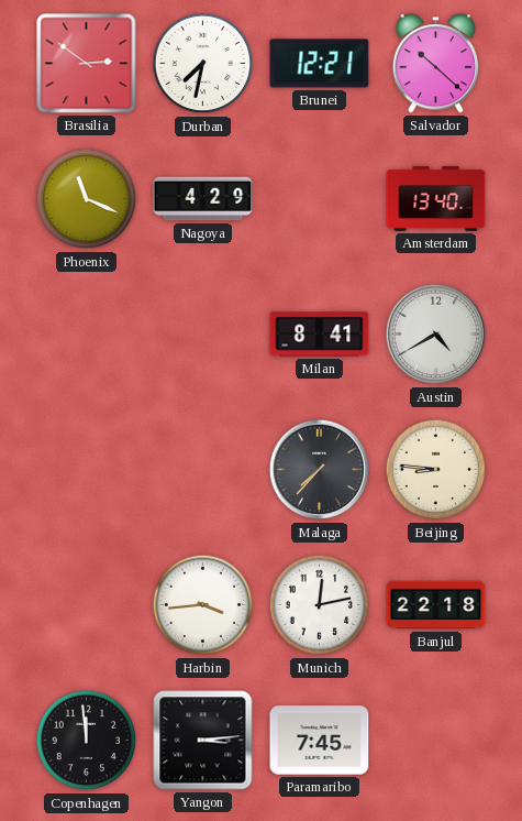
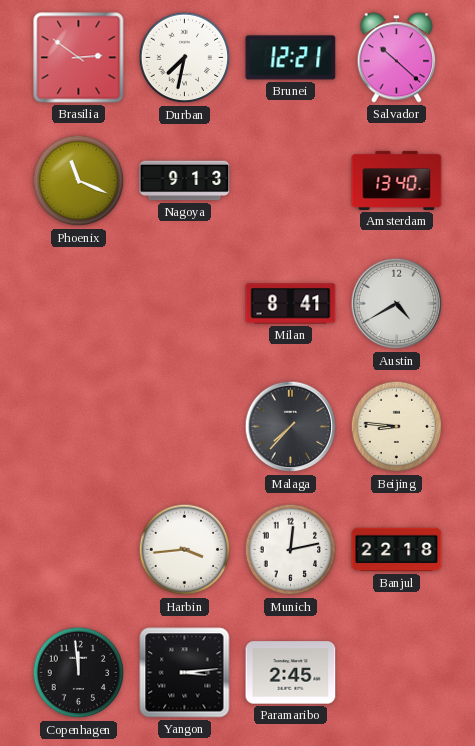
Nagoya: 4:29 -> 9:13 (185, 181)
Paramaribo: 7:45 -> 2:45 (291, 673)
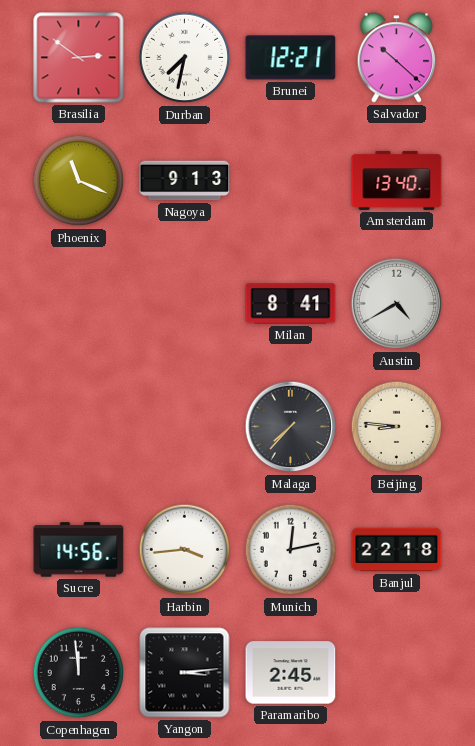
Sucre: none -> 14:56 (79, 550)
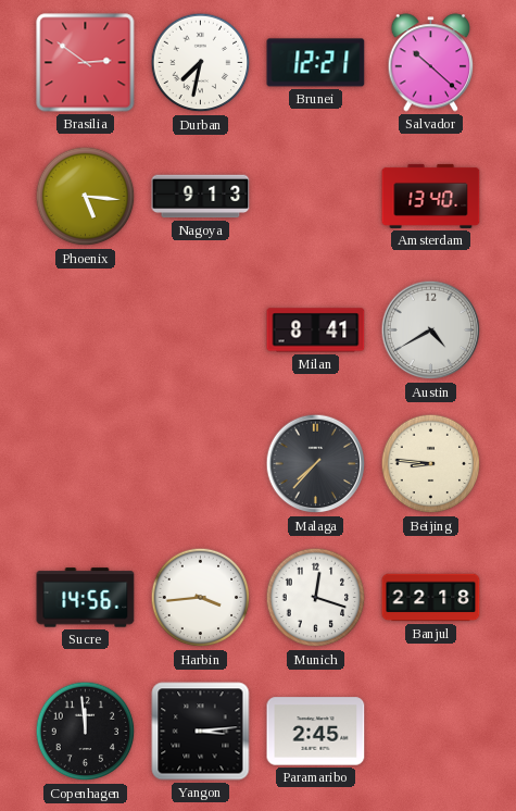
Phoenix: 11:19 -> 5:16 (86, 197)
Munich: 12:13 -> 12:18 (316, 598)
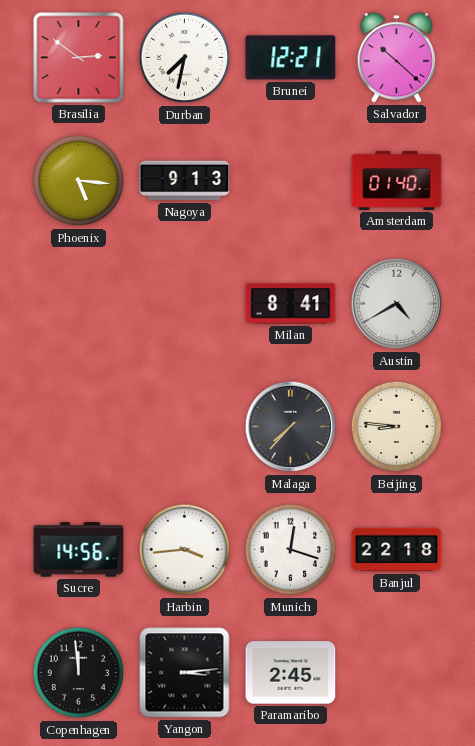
Amsterdam: 13:40 -> 01:40 (397, 180)
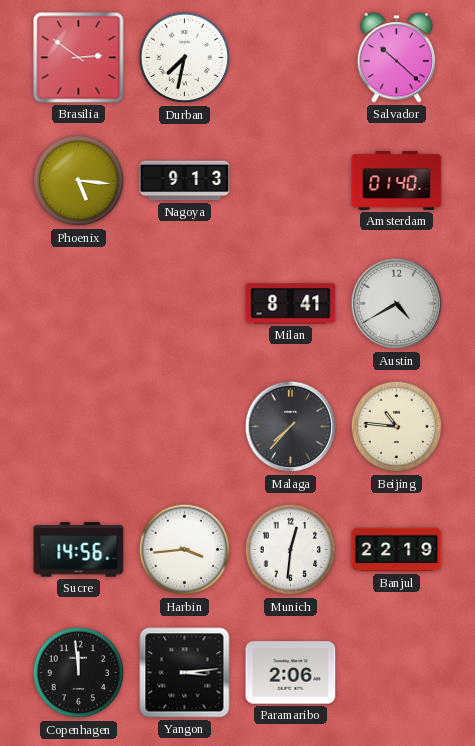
Brunei: 12:21 -> none (291, 58)
Beijing: 8:46 -> 10:46 (397, 427)
Munich: 12:18 -> 12:31 (291, 550)
Banjul: 22:18 -> 22:19 (397, 550)
Paramaribo: 2:45 -> 2:06 (291, 673)
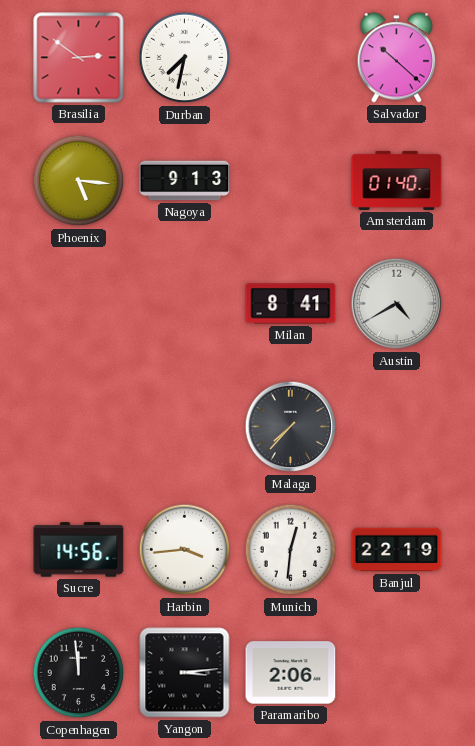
Beijing: 10:46 -> none (397, 427)
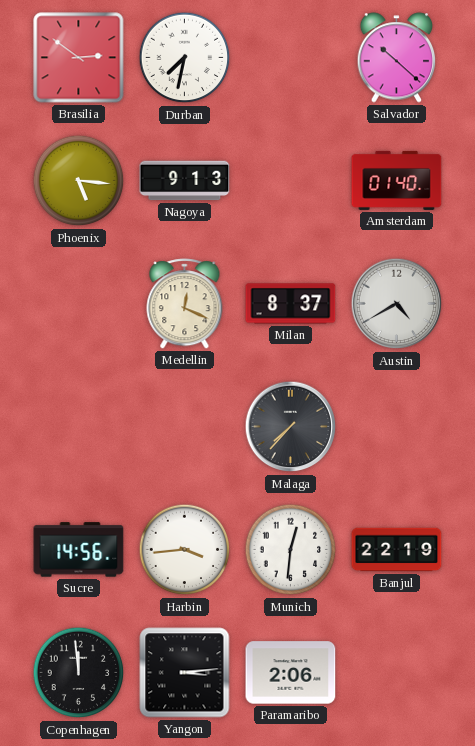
Medellin: none -> 12:19 (185, 304)
Milan: 8:41 -> 8:37 (291, 304)
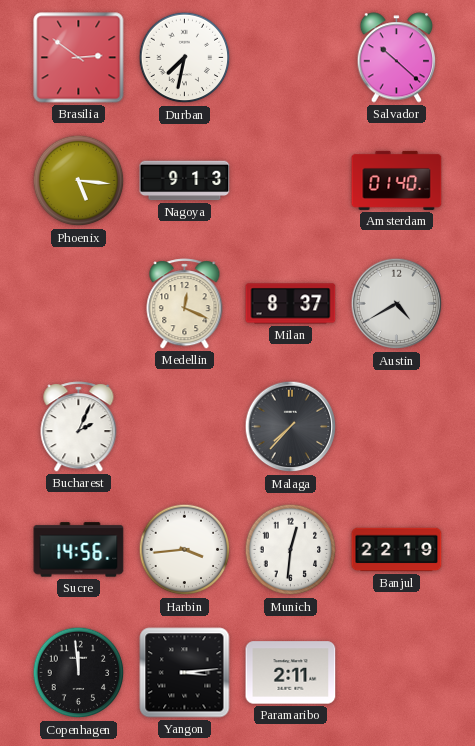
Bucharest: none -> 2:04 (79, 427)
Paramaribo: 2:06 -> 2:11 (291, 673)
